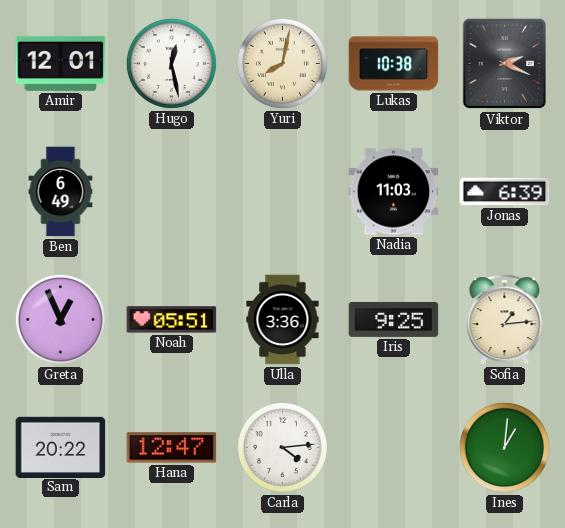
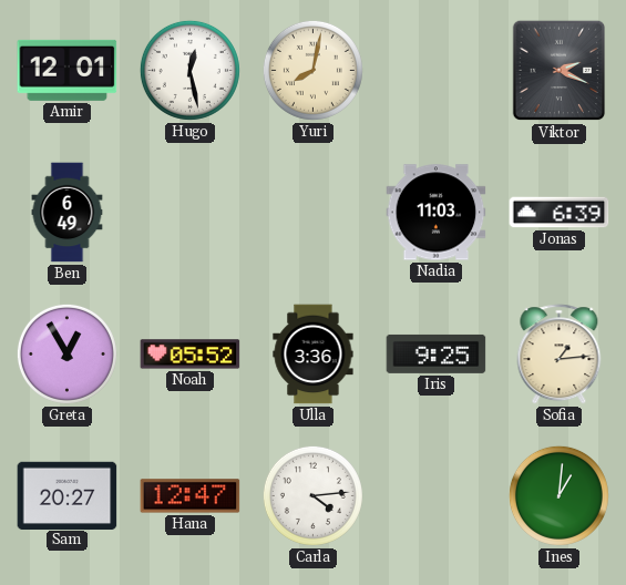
Lukas: 10:38 -> none (394, 64)
Greta: 12:56 -> 12:55 (66, 353)
Noah: 05:51 -> 05:52 (191, 355)
Sam: 20:22 -> 20:27 (68, 495)
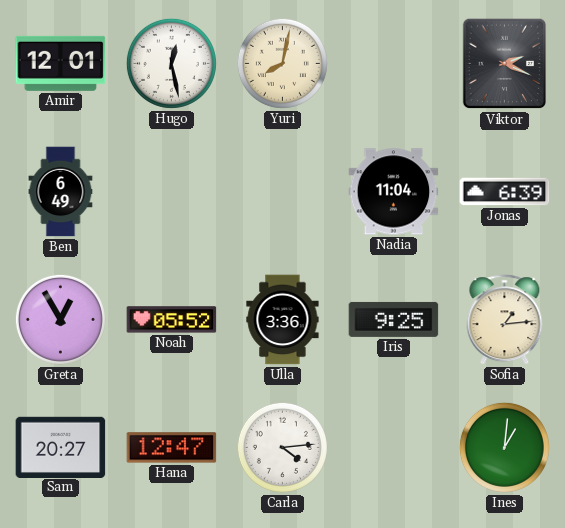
Nadia: 11:03 -> 11:04 (394, 192)
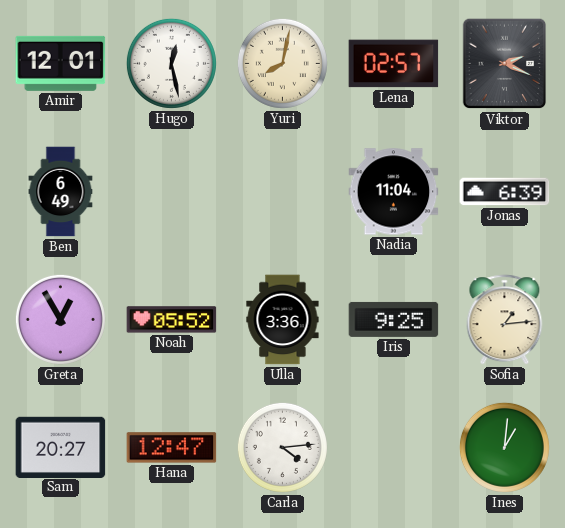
Lena: none -> 02:57 (394, 64)
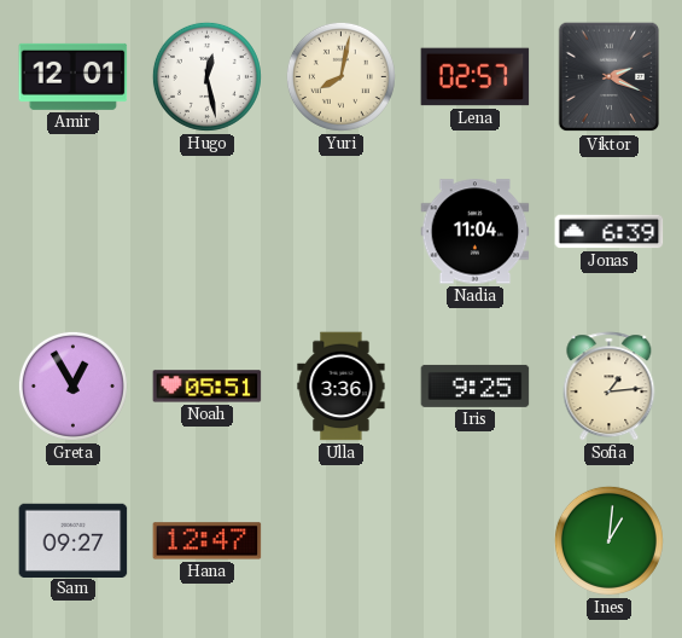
Ben: 6:49 -> none (61, 192)
Noah: 05:52 -> 05:51 (208, 387)
Sam: 20:27 -> 09:27 (74, 540)
Carla: 4:14 -> none (282, 447)
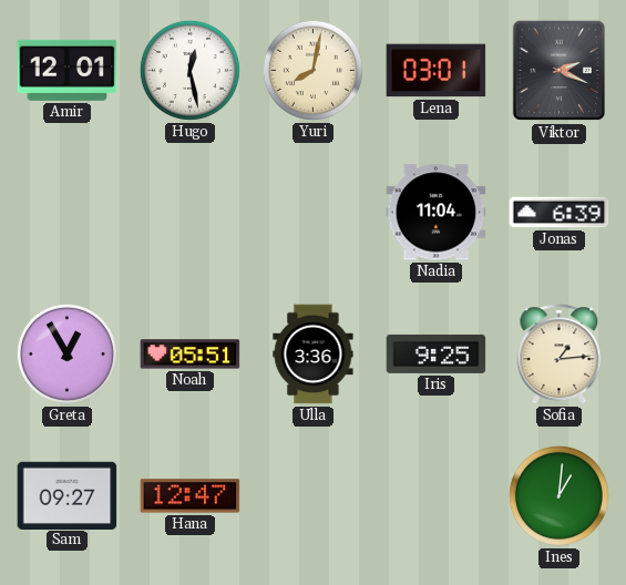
Lena: 02:57 -> 03:01 (437, 71)
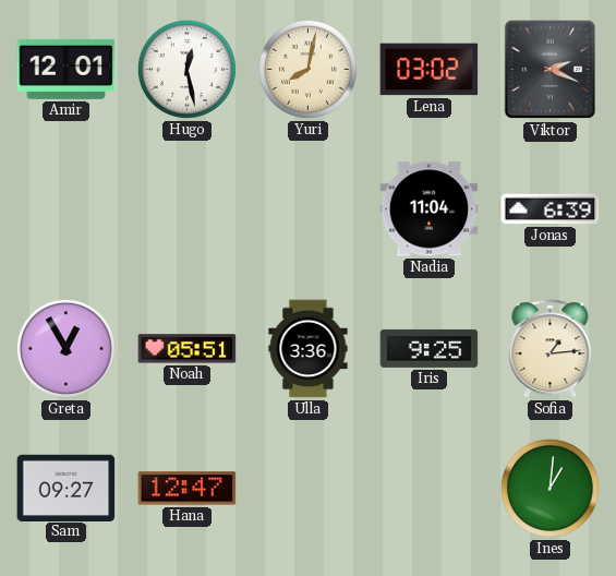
Lena: 03:01 -> 03:02 (430, 70)
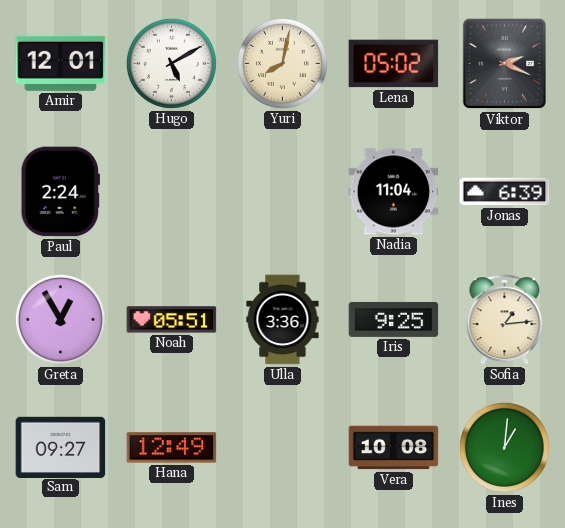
Hugo: 12:28 -> 5:10 (171, 63)
Lena: 03:02 -> 05:02 (394, 64)
Paul: none -> 2:24 (60, 192)
Hana: 12:47 -> 12:49 (172, 448)
Vera: none -> 10:08 (394, 448)
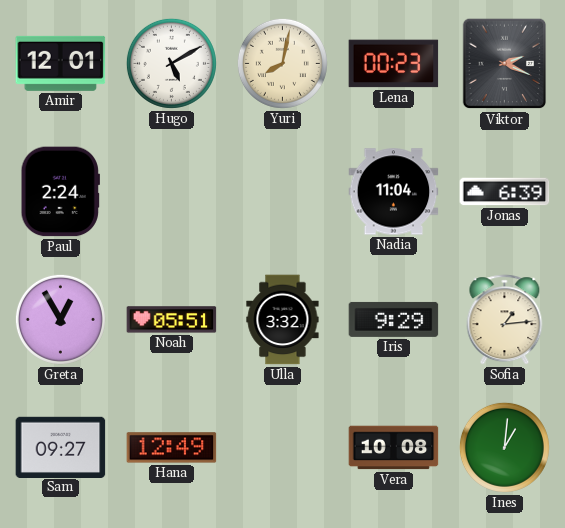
Lena: 05:02 -> 00:23 (394, 64)
Ulla: 3:36 -> 3:32 (283, 320)
Iris: 9:25 -> 9:29 (394, 319)
